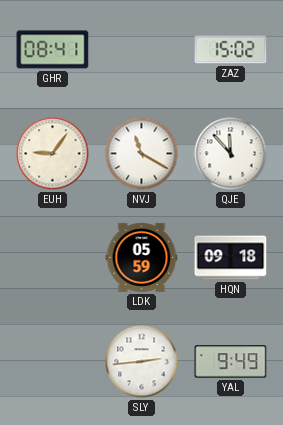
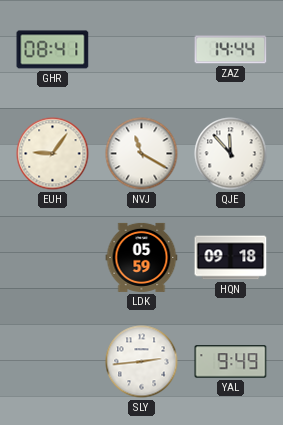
ZAZ: 15:02 -> 14:44 (231, 50)
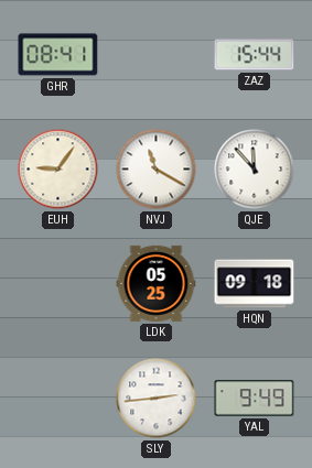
ZAZ: 14:44 -> 15:44 (255, 55)
LDK: 05:59 -> 05:25 (157, 283)
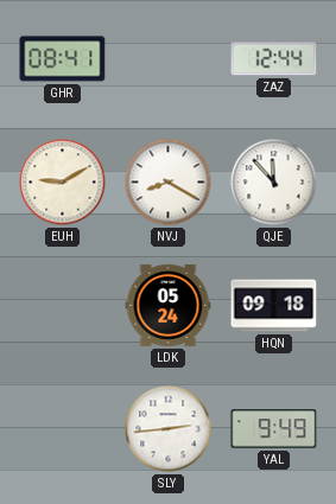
ZAZ: 15:44 -> 12:44 (274, 59)
EUH: 9:06 -> 9:10 (63, 183)
NVJ: 11:20 -> 8:20 (169, 183)
LDK: 05:25 -> 05:24 (169, 305)
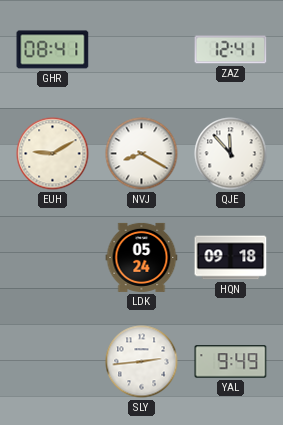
ZAZ: 12:44 -> 12:41 (231, 50)
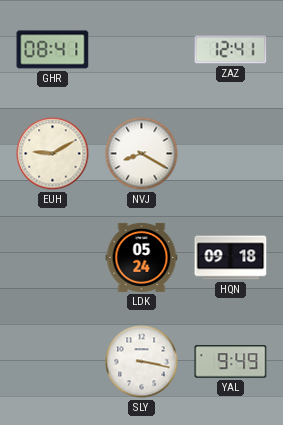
QJE: 11:53 -> none (231, 154)
SLY: 2:44 -> 3:17 (142, 362)
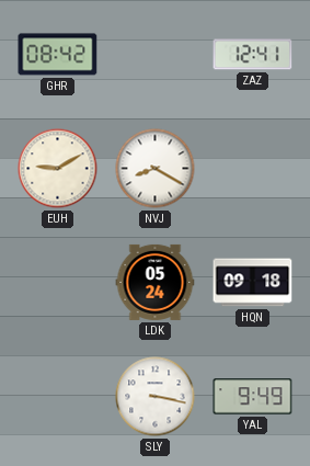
GHR: 08:41 -> 08:42 (58, 55)
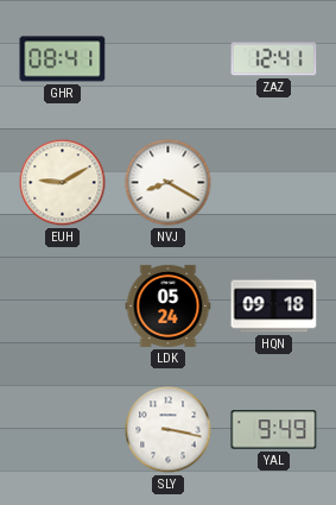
GHR: 08:42 -> 08:41 (63, 59)
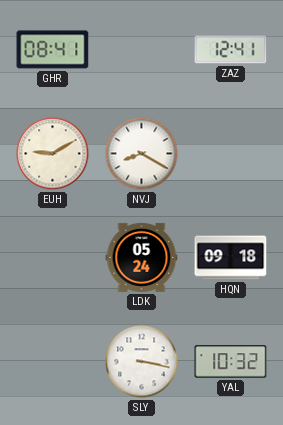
YAL: 9:49 -> 10:32 (231, 362)
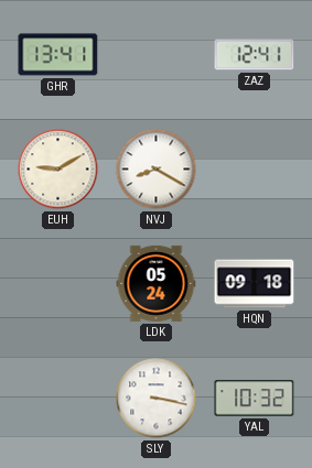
GHR: 08:41 -> 13:41 (58, 55)
